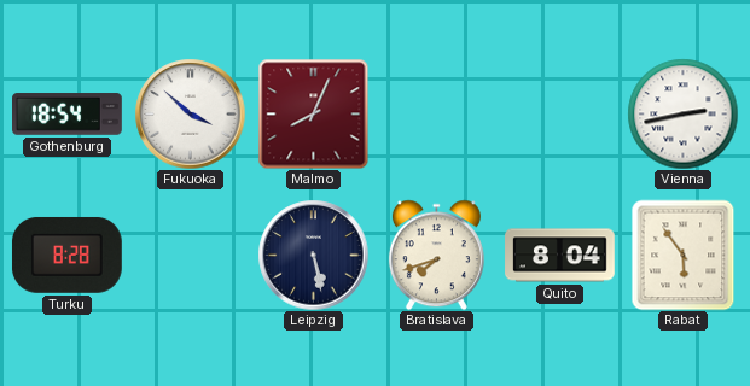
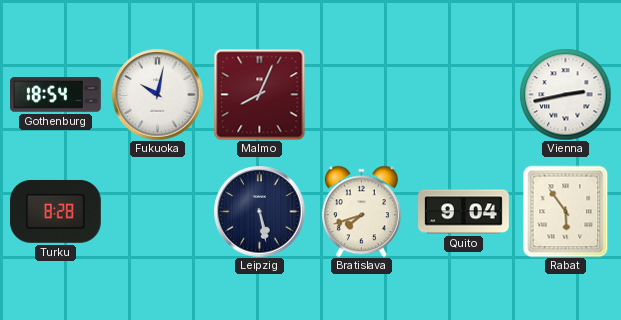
Fukuoka: 3:52 -> 10:02 (157, 94)
Quito: 8:04 -> 9:04 (464, 212)
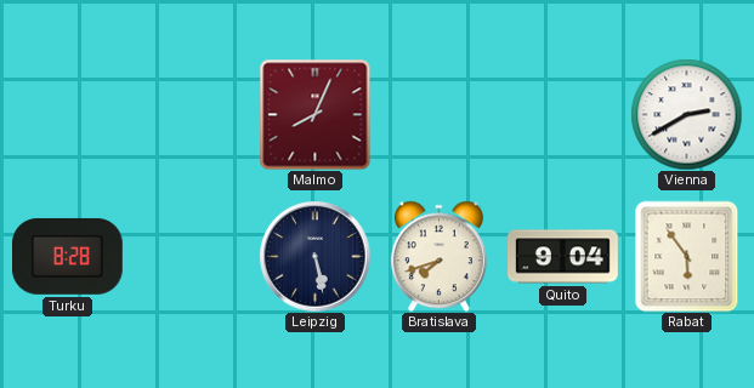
Gothenburg: 18:54 -> none (56, 95)
Fukuoka: 10:02 -> none (157, 94)
Vienna: 2:43 -> 2:40 (686, 114)
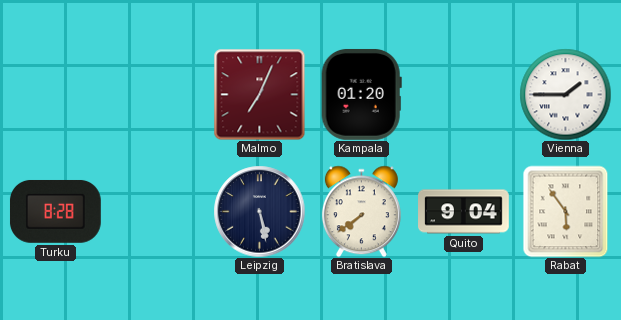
Malmo: 8:04 -> 7:04 (259, 94)
Kampala: none -> 01:20 (361, 94)
Vienna: 2:40 -> 1:45 (565, 94)
Bratislava: 7:42 -> 7:39 (361, 211)
